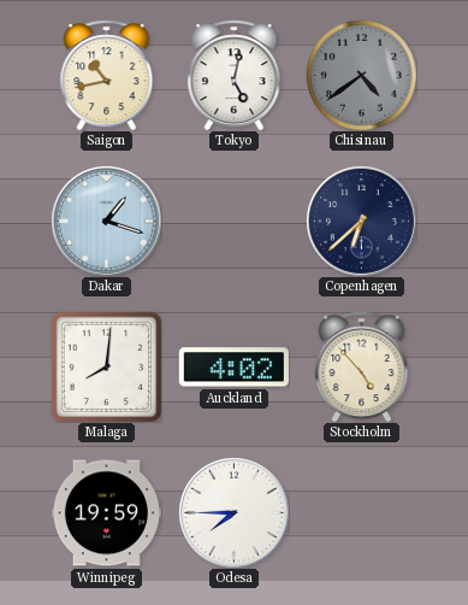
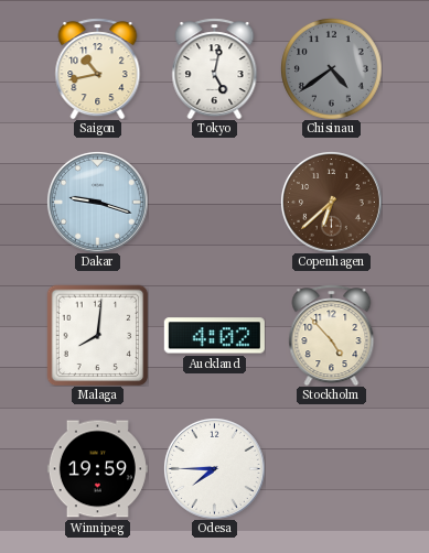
Dakar: 1:18 -> 9:18 (97, 202)
Copenhagen dial: navy -> brown (331, 202)
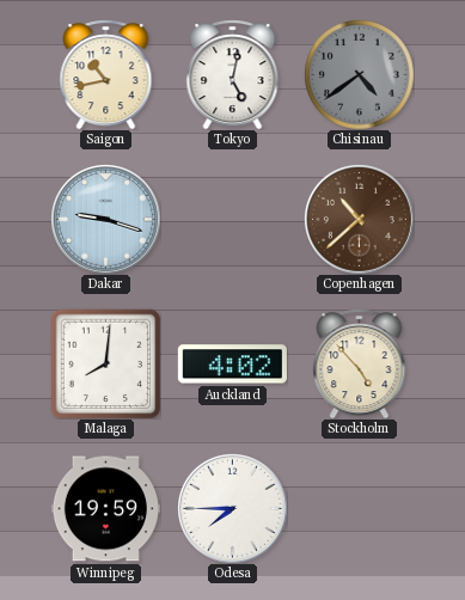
Copenhagen: 6:38 -> 10:38 (359, 219)
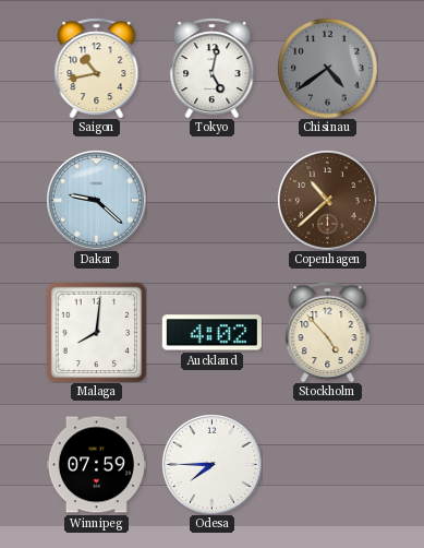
Dakar: 9:18 -> 9:22 (96, 200)
Winnipeg: 19:59 -> 07:59 (96, 465)
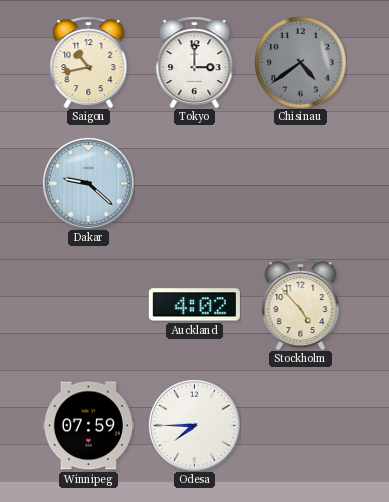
Tokyo: 5:02 -> 3:00 (195, 62)
Copenhagen: 10:38 -> none (327, 200)
Malaga: 8:01 -> none (96, 332)
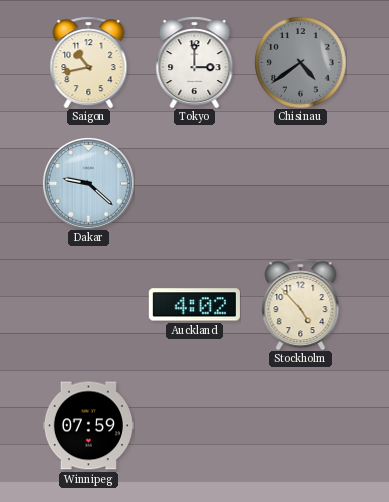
Odesa: 7:45 -> none (194, 425)
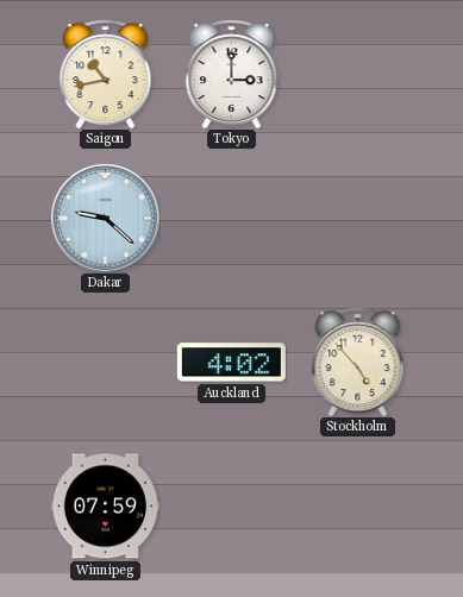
Chisinau: 4:39 -> none (301, 63)
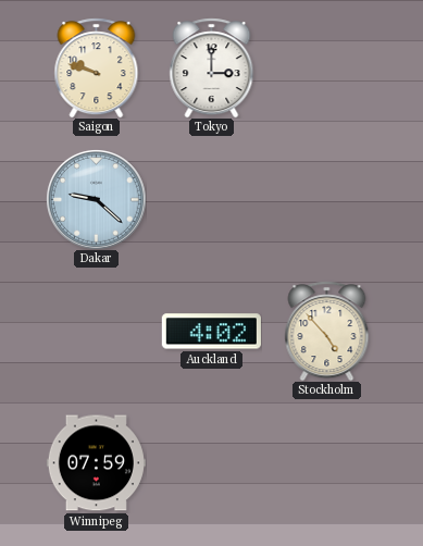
Saigon: 10:43 -> 9:48 (97, 67)
